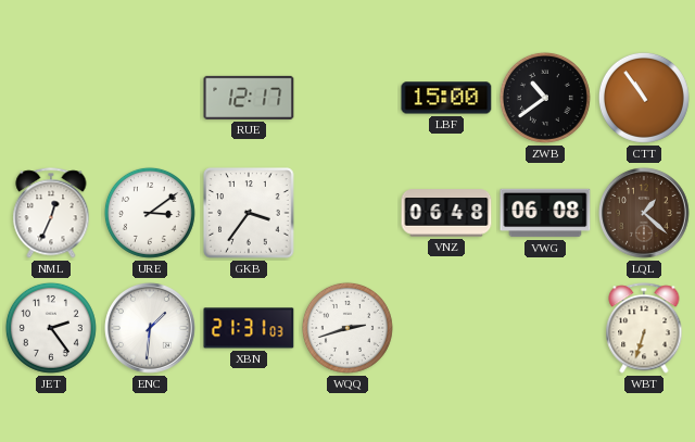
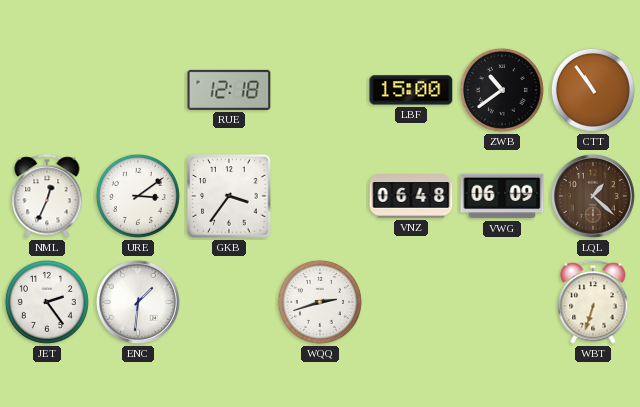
RUE: 12:17 -> 12:18 (229, 90)
VWG: 06:08 -> 06:09 (502, 196)
XBN: 21:31 -> none (249, 328)
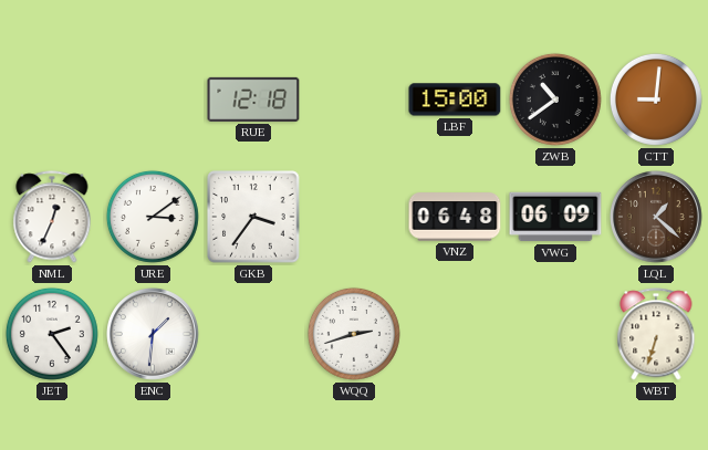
CTT: 10:54 -> 9:01 (656, 100)
